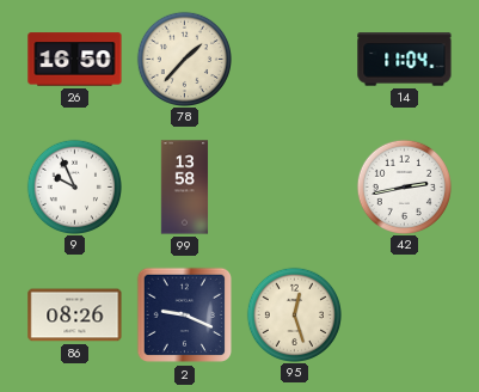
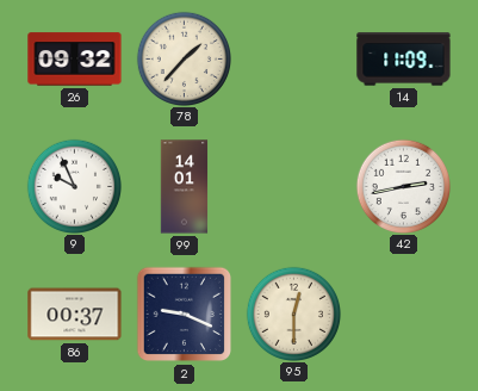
26: 16:50 -> 09:32 (75, 60)
14: 11:04 -> 11:09 (404, 60)
99: 13:58 -> 14:01 (185, 187)
86: 08:26 -> 00:37 (75, 315)
95: 12:27 -> 12:30 (293, 314)
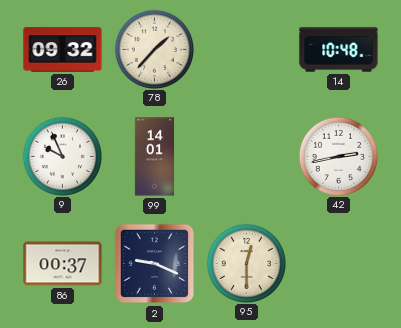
14: 11:09 -> 10:48 (339, 50)
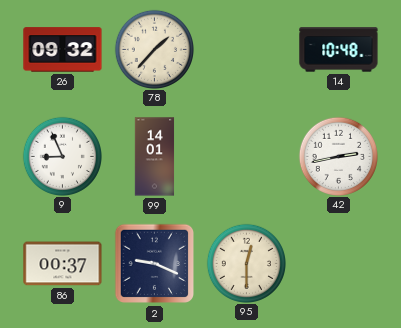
9: 9:56 -> 8:56 (62, 156)
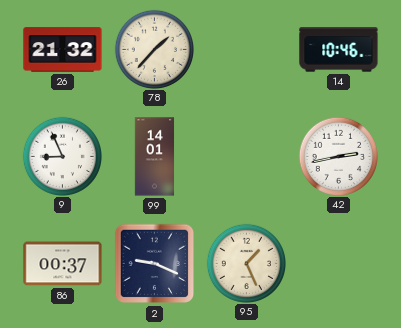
26: 09:32 -> 21:32 (63, 50)
14: 10:48 -> 10:46 (339, 50)
95: 12:30 -> 1:26 (246, 263)
